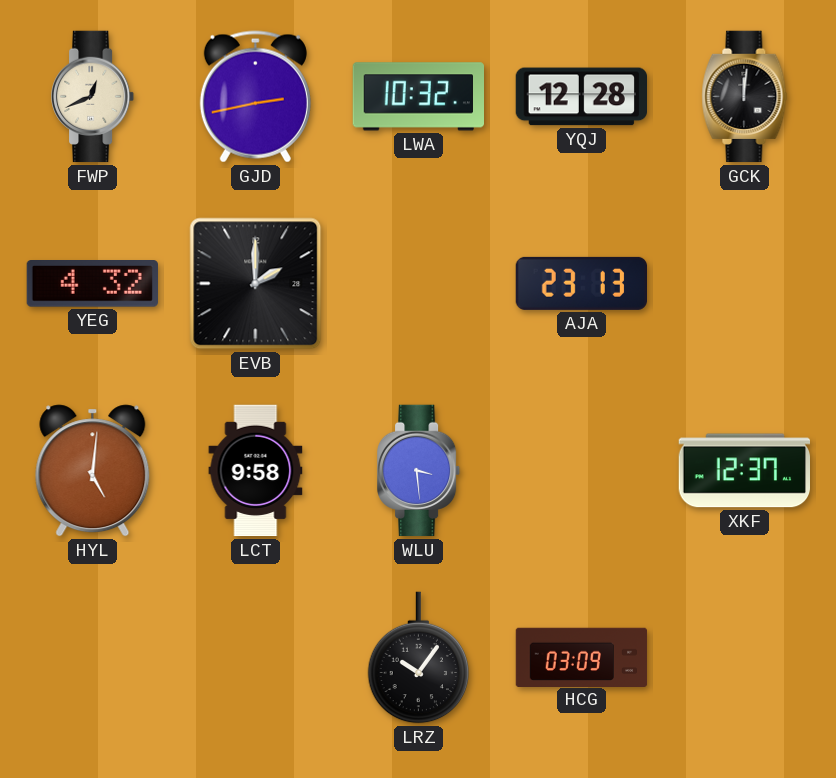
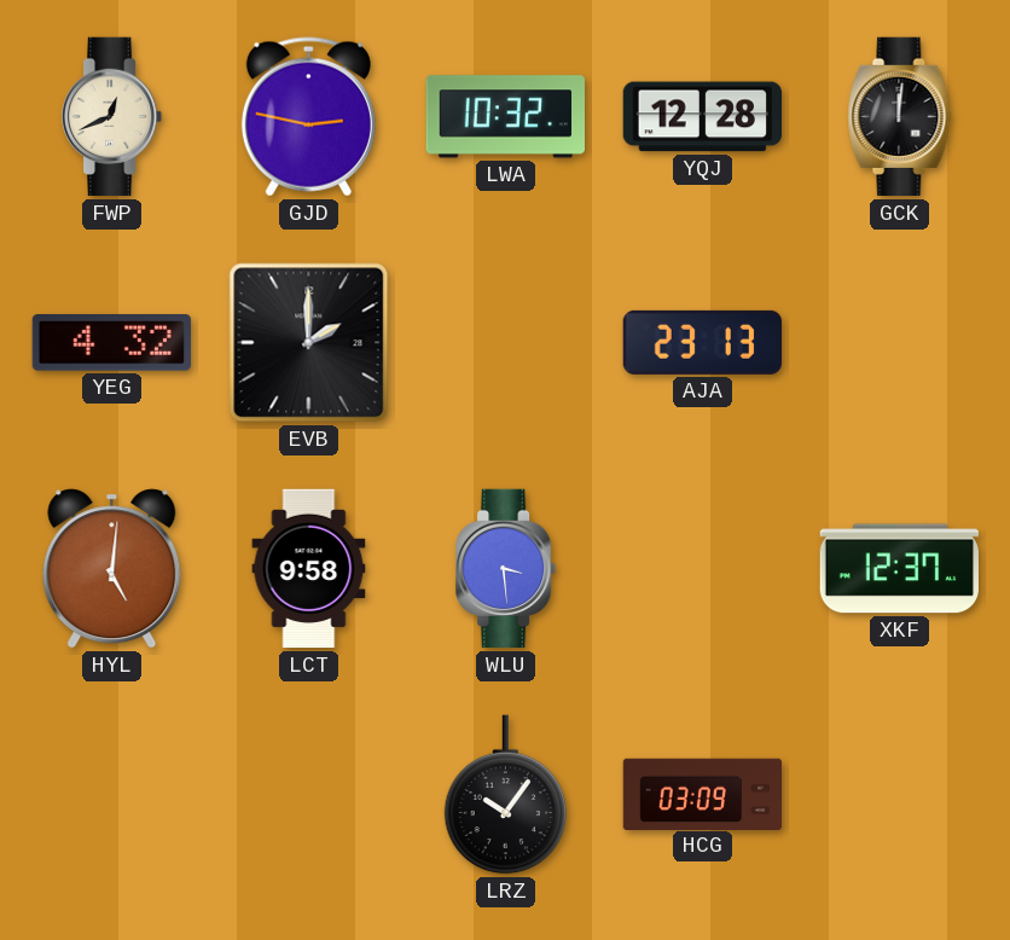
GJD: 2:43 -> 2:47 (308, 117)
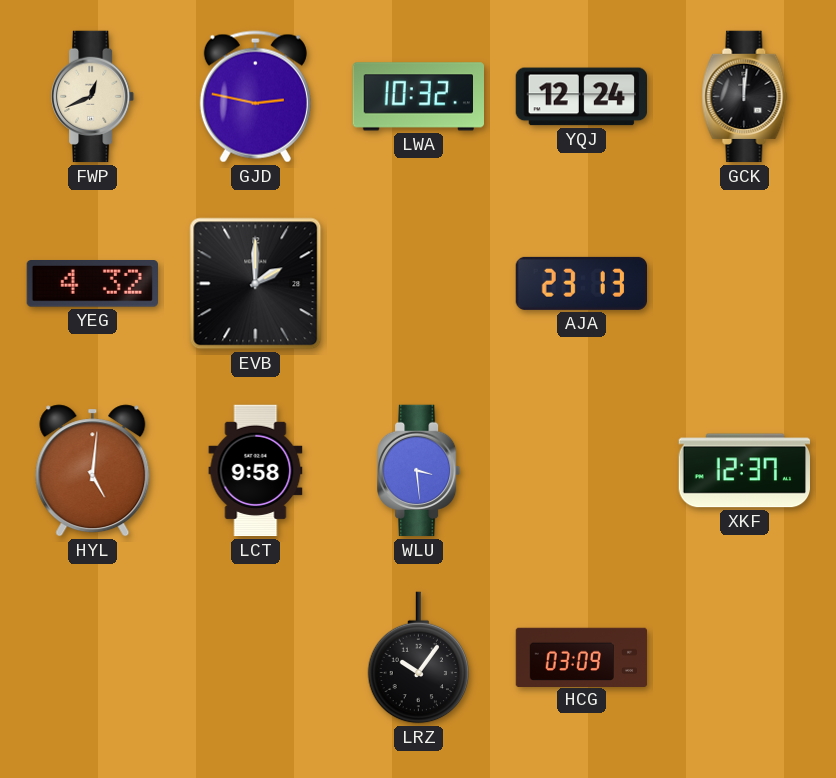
YQJ: 12:28 -> 12:24 (581, 97)
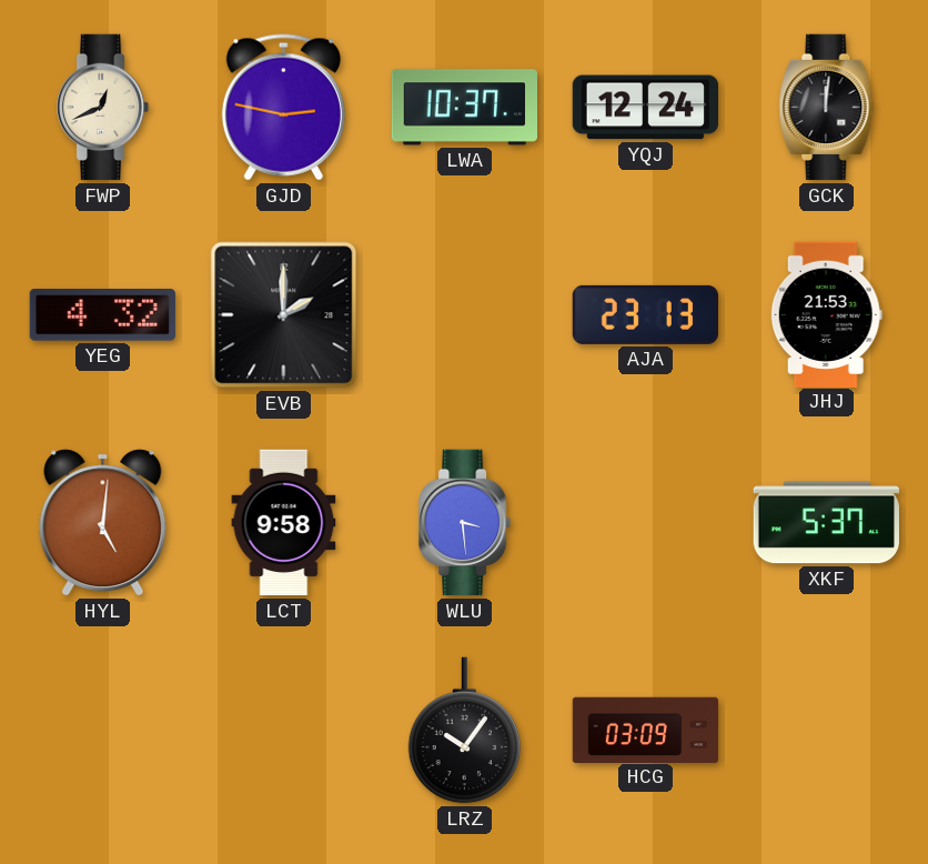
LWA: 10:32 -> 10:37 (464, 108)
JHJ: none -> 21:53 (826, 314)
XKF: 12:37 -> 5:37 (826, 523)
